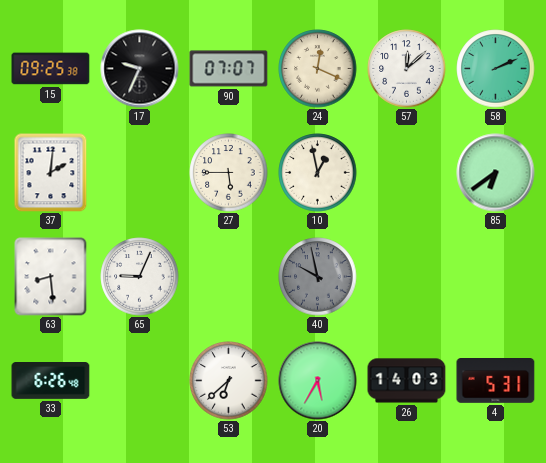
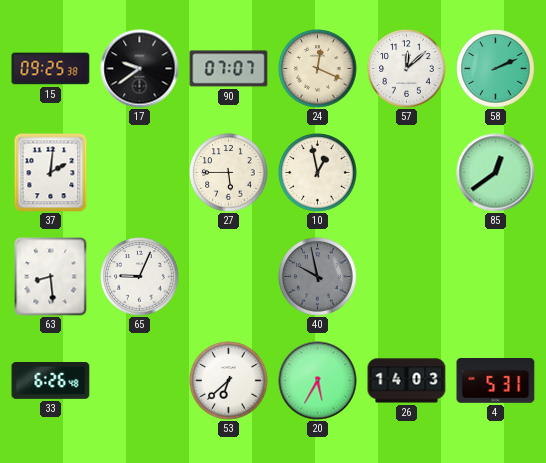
17: 9:34 -> 9:39 (140, 69)
85: 6:39 -> 12:39 (496, 173)
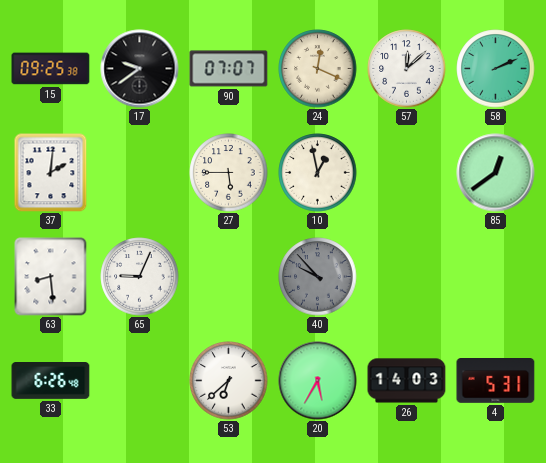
40: 9:58 -> 9:53 (318, 277)
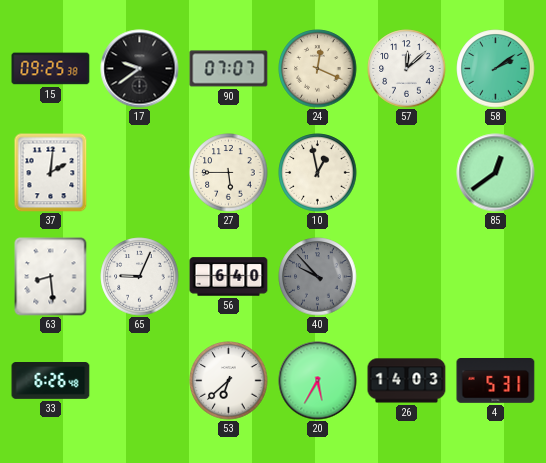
58: 2:11 -> 2:09 (496, 69)
56: none -> 6:40 (229, 277)
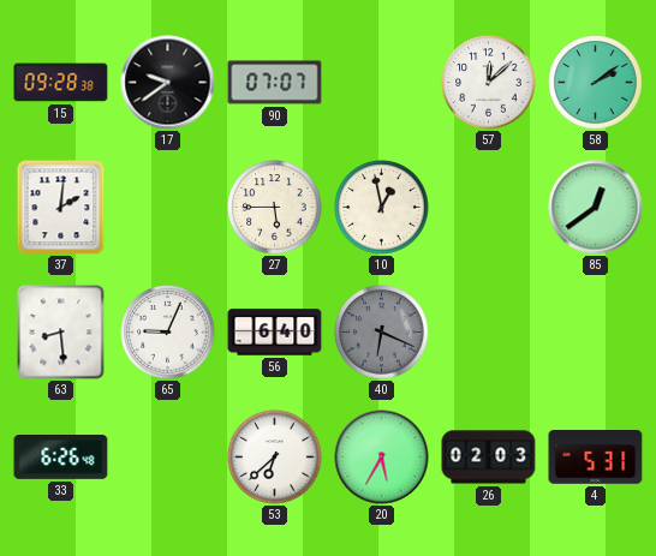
15: 09:25 -> 09:28 (61, 83)
24: 12:19 -> none (318, 69)
40: 9:53 -> 6:19 (382, 333)
26: 14:03 -> 02:03 (489, 458)
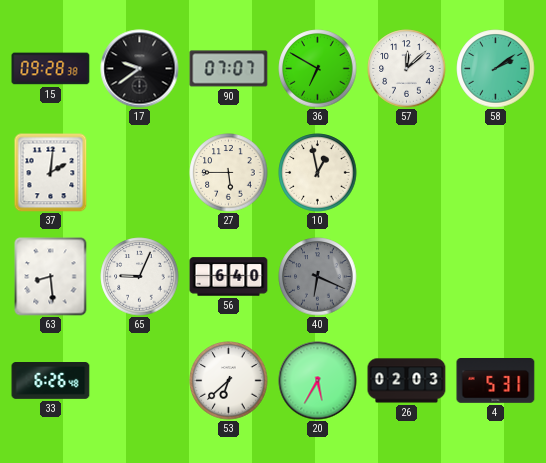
36: none -> 6:50 (318, 69)
85: 12:39 -> none (596, 208)
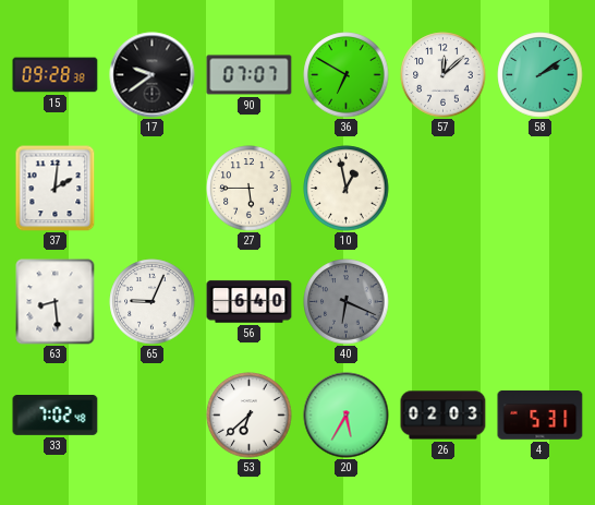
33: 6:26 -> 7:02 (56, 416)
